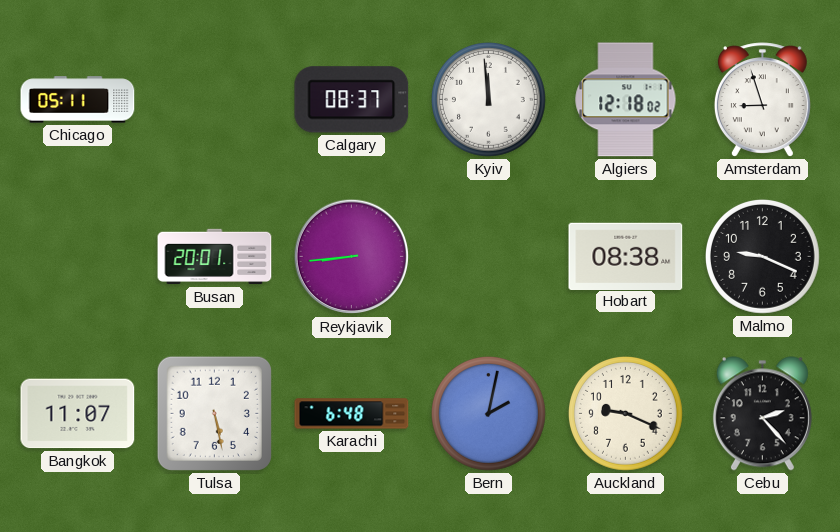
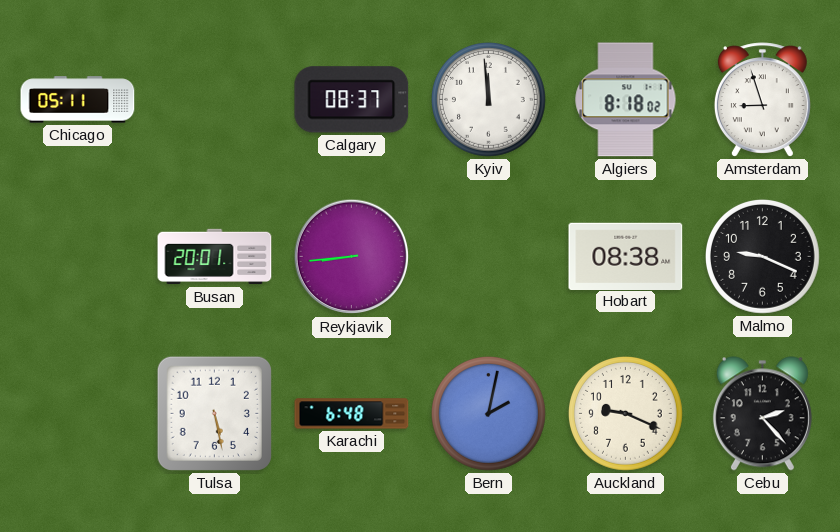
Algiers: 12:18 -> 8:18 (626, 100)
Bangkok: 11:07 -> none (78, 414)
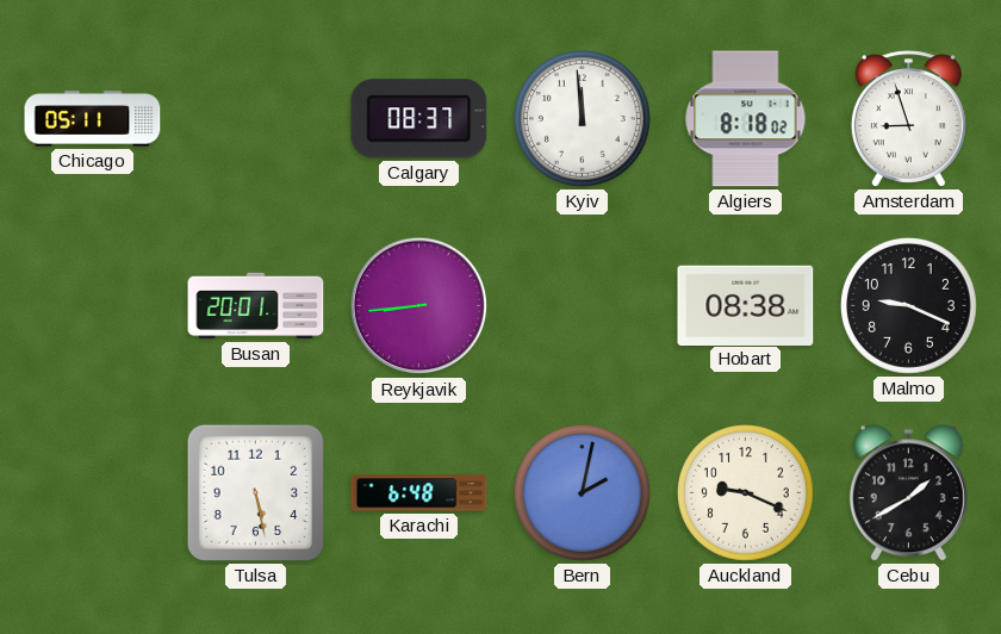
Cebu: 2:23 -> 1:40 (908, 493)
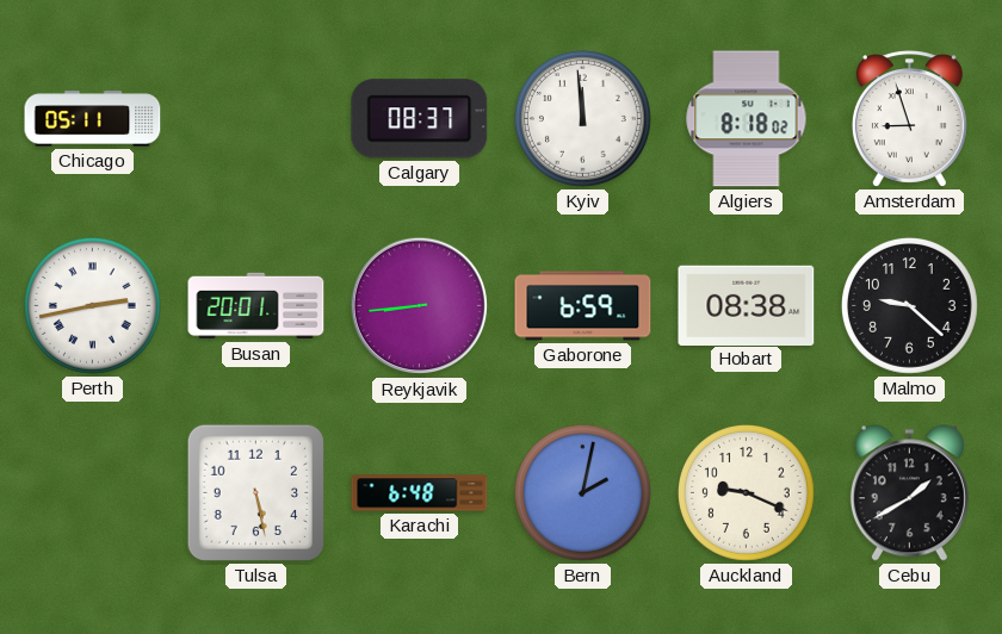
Perth: none -> 2:43 (92, 305)
Gaborone: none -> 6:59 (583, 306)
Malmo: 9:19 -> 9:22 (909, 305)
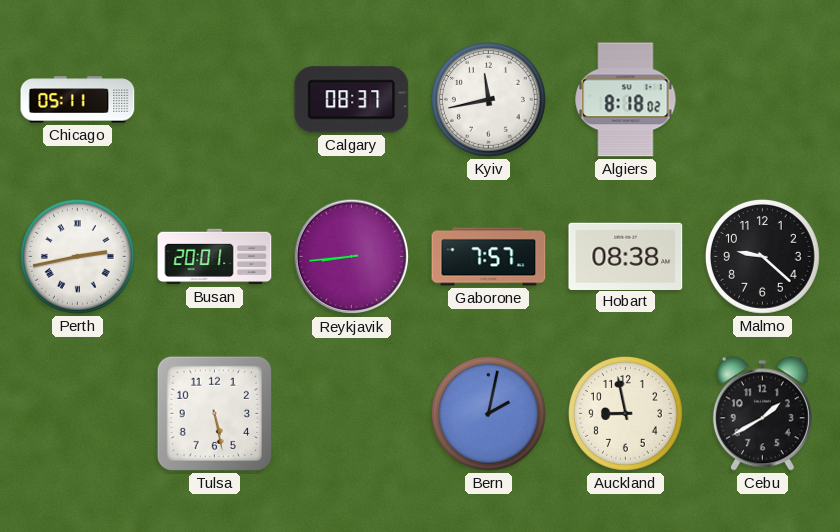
Kyiv: 11:59 -> 11:43 (488, 99)
Amsterdam: 8:57 -> none (909, 119)
Gaborone: 6:59 -> 7:57 (489, 257)
Karachi: 6:48 -> none (420, 493)
Auckland: 9:19 -> 8:58 (625, 413)
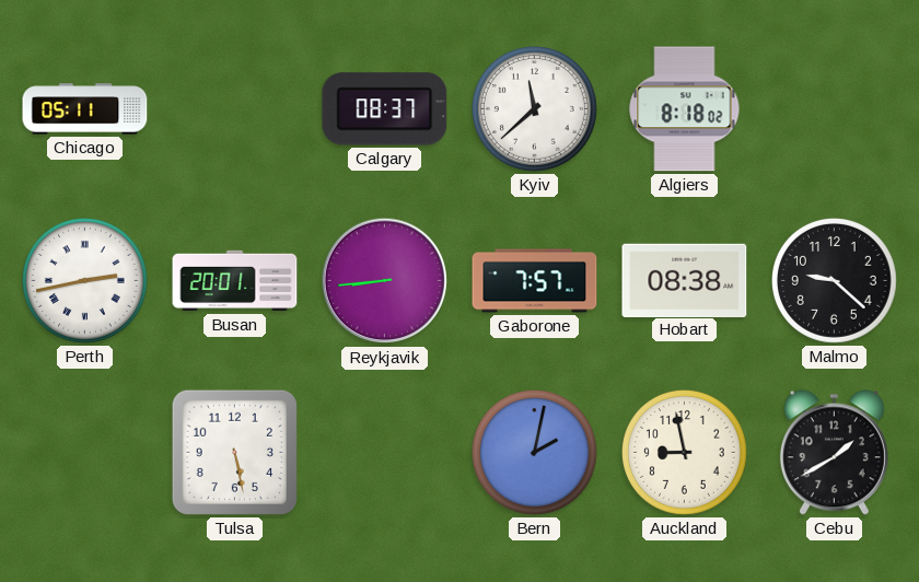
Kyiv: 11:43 -> 11:38 (534, 108)
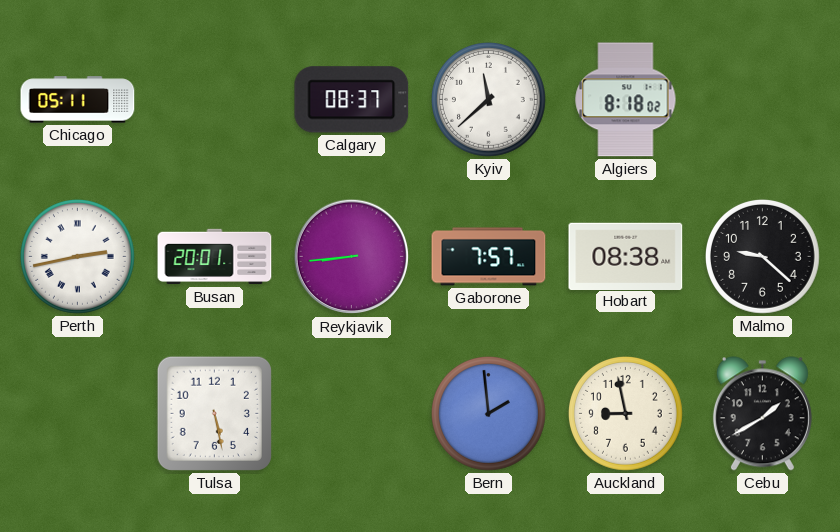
Bern: 2:02 -> 1:59 (488, 413)
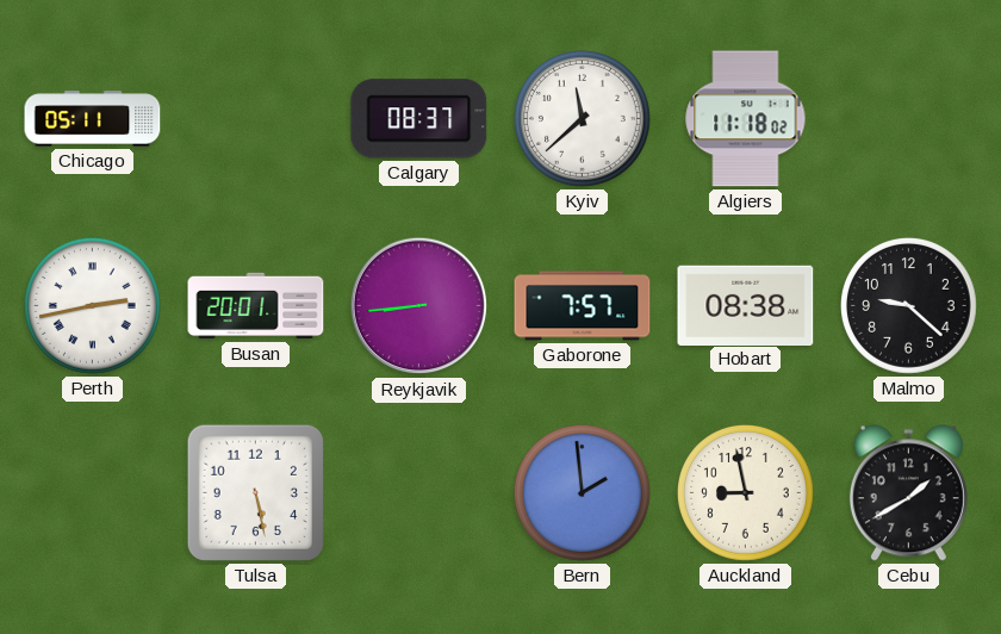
Algiers: 8:18 -> 11:18 (746, 119)
